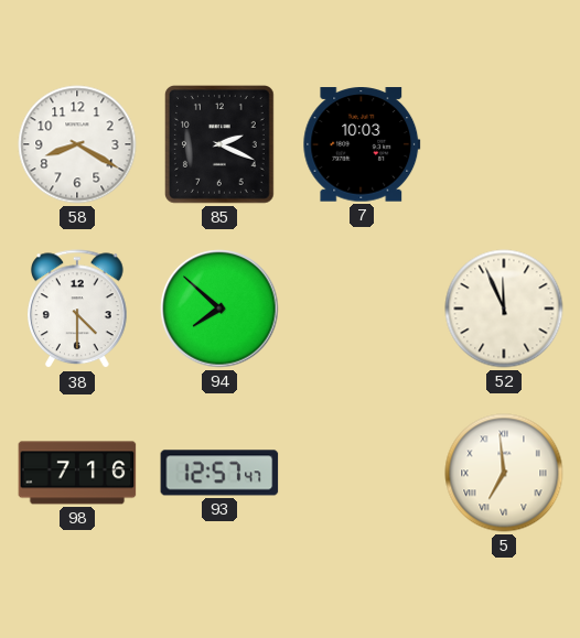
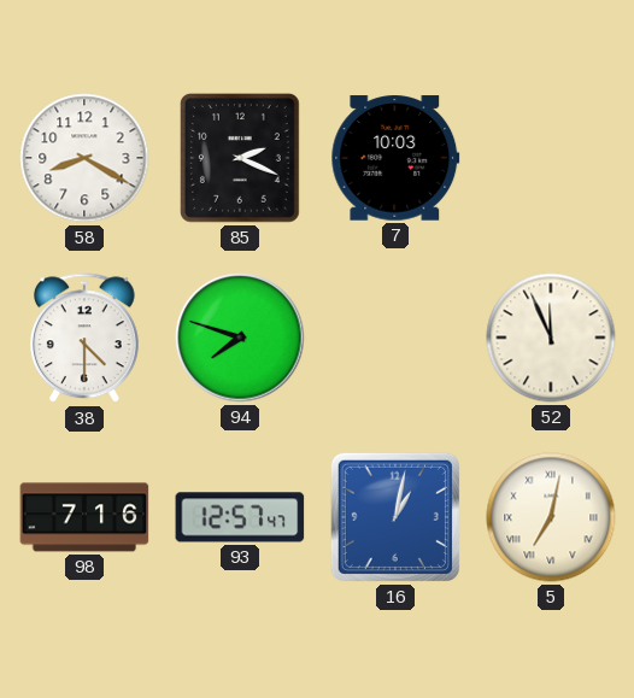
94: 7:52 -> 7:48 (240, 338)
16: none -> 1:02 (395, 517)
5: 6:59 -> 7:02 (551, 517)
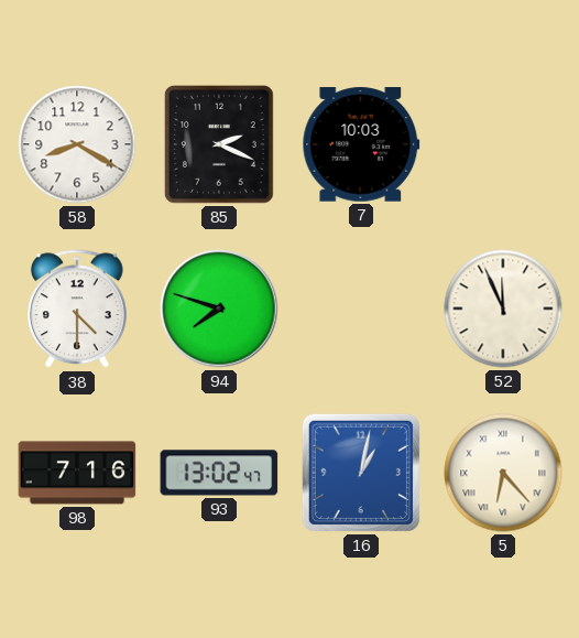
93: 12:57 -> 13:02 (219, 473)
5: 7:02 -> 6:23 (503, 473)
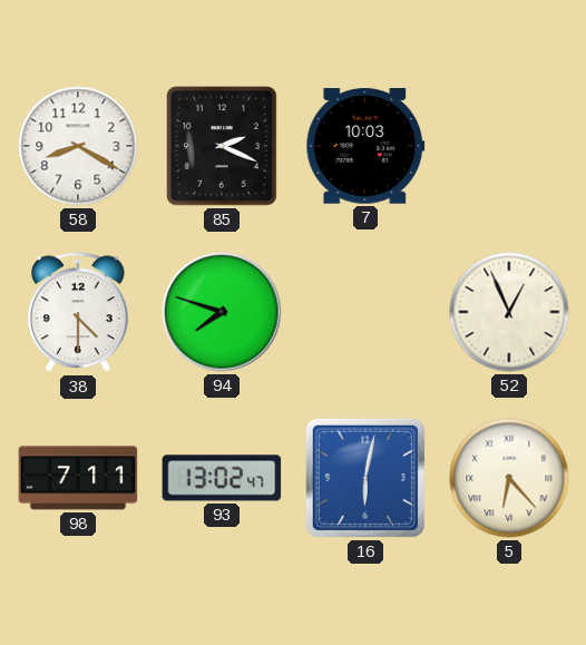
52: 11:56 -> 12:56 (509, 312)
98: 7:16 -> 7:11 (78, 478)
16: 1:02 -> 6:02 (365, 478)
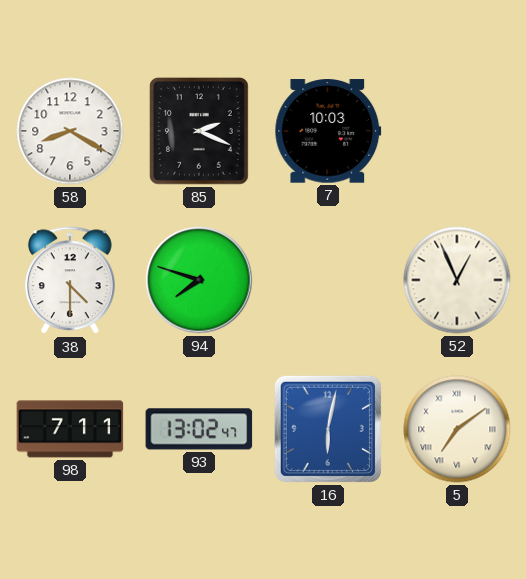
5: 6:23 -> 7:09 (457, 429)
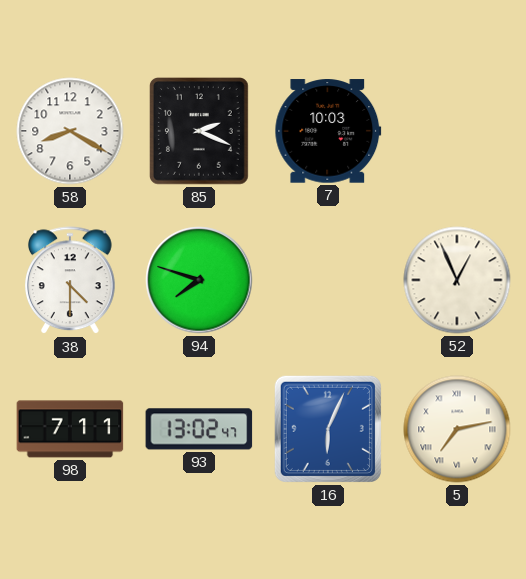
16: 6:02 -> 6:04 (328, 429)
5: 7:09 -> 7:13 (457, 429)
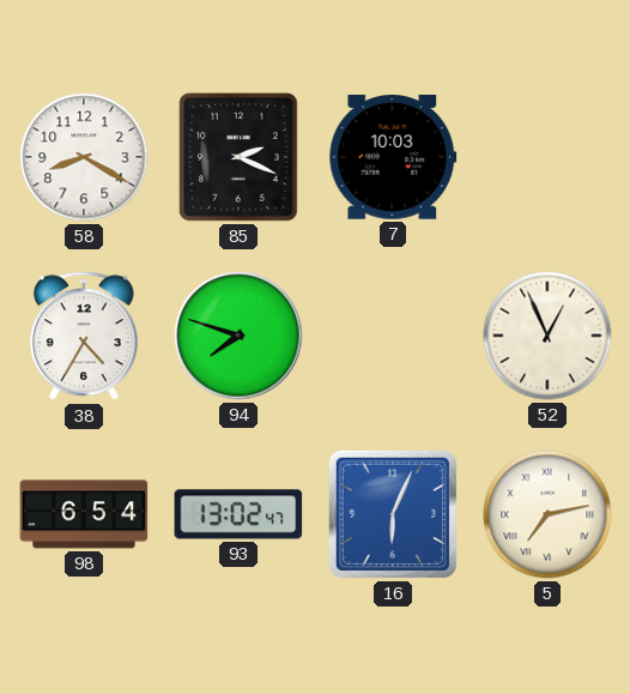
38: 4:30 -> 4:35 (85, 337)
98: 7:11 -> 6:54 (84, 514)
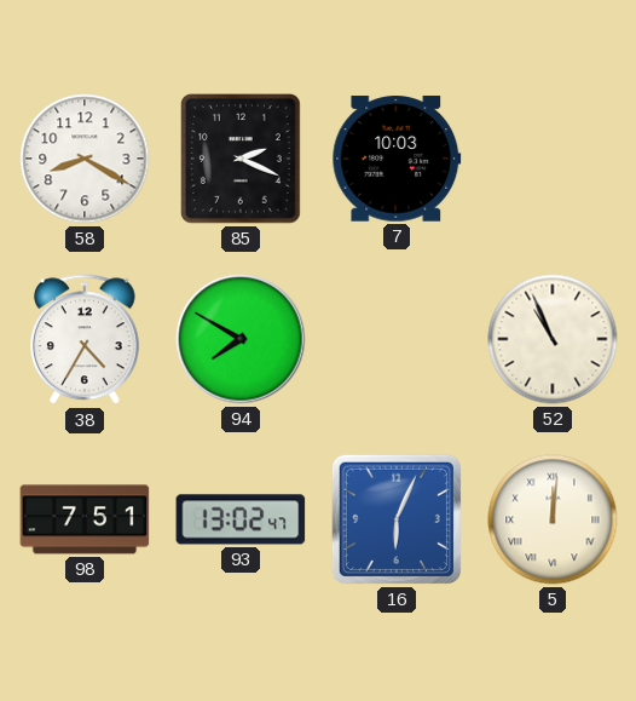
94: 7:48 -> 7:50 (241, 339)
52: 12:56 -> 10:56 (553, 339)
98: 6:54 -> 7:51 (85, 519)
5: 7:13 -> 12:01 (553, 519)
